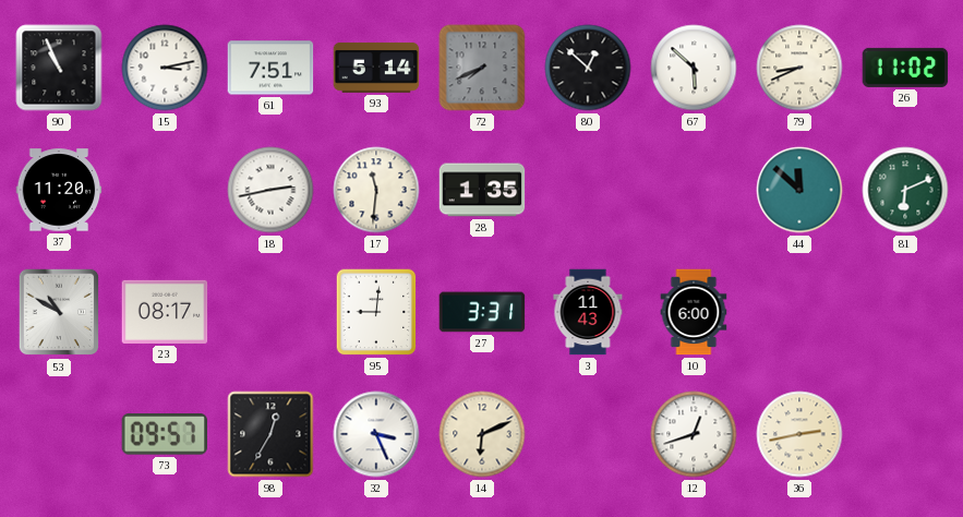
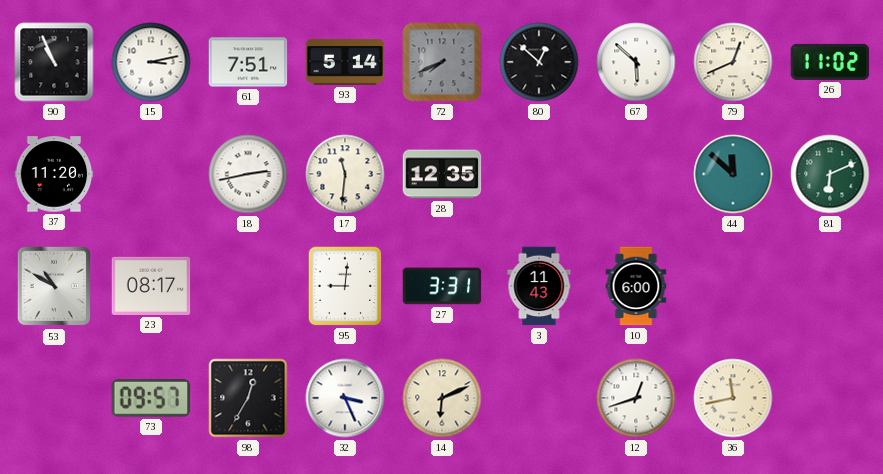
79: 8:41 -> 12:41 (733, 62)
28: 1:35 -> 12:35 (442, 174)
36: 2:43 -> 11:43 (733, 398)
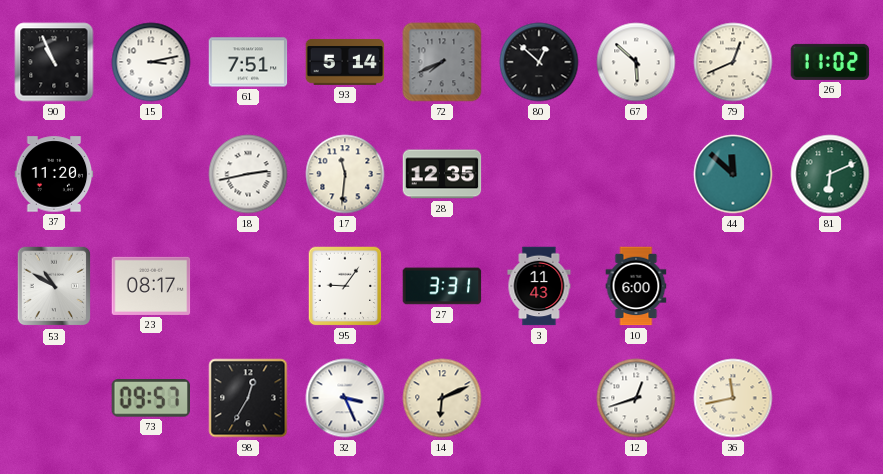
95: 9:01 -> 9:06 (345, 286)
